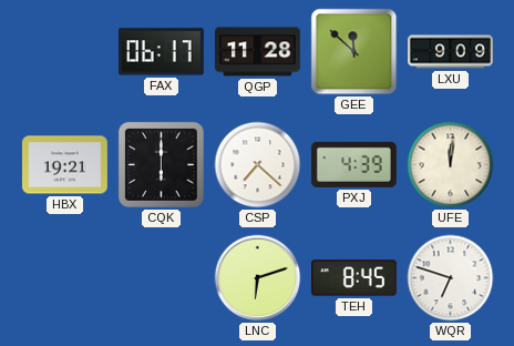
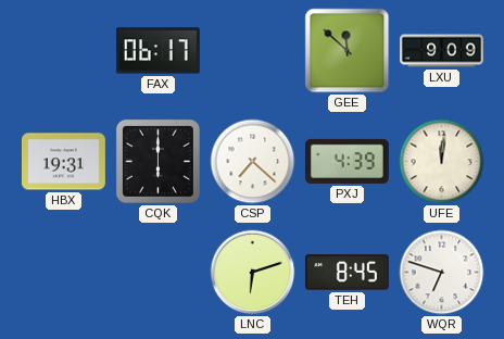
QGP: 11:28 -> none (258, 52)
HBX: 19:21 -> 19:31 (63, 162)
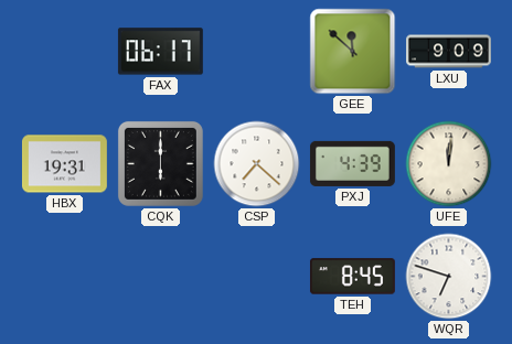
LNC: 6:12 -> none (253, 273)
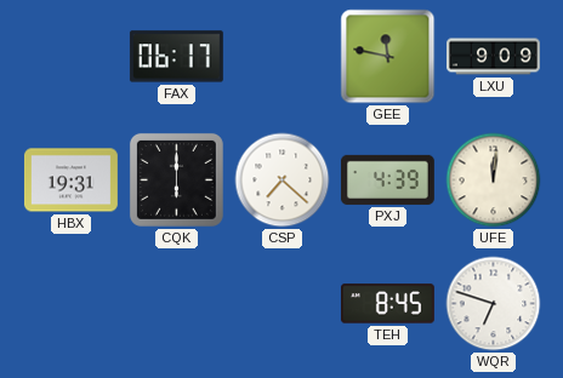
GEE: 11:52 -> 11:47 (388, 57)
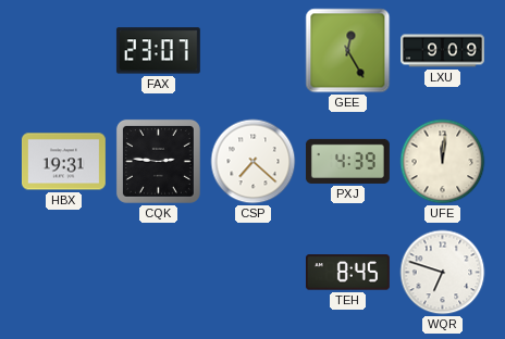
FAX: 06:17 -> 23:07 (158, 51)
GEE: 11:47 -> 12:25 (348, 51)
CQK: 6:00 -> 2:46 (158, 161)
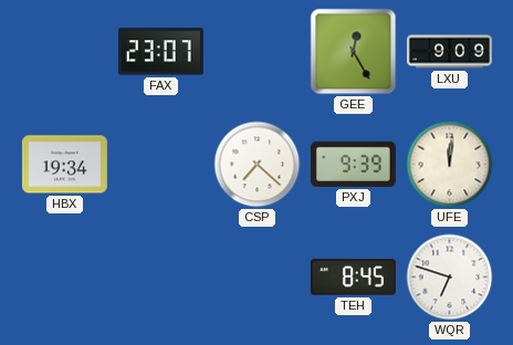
HBX: 19:31 -> 19:34 (64, 165)
CQK: 2:46 -> none (158, 161)
PXJ: 4:39 -> 9:39 (353, 164)
